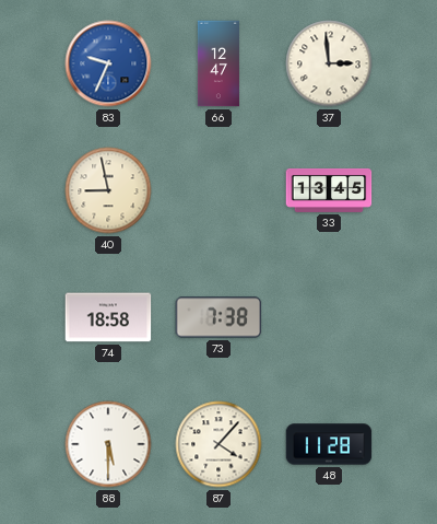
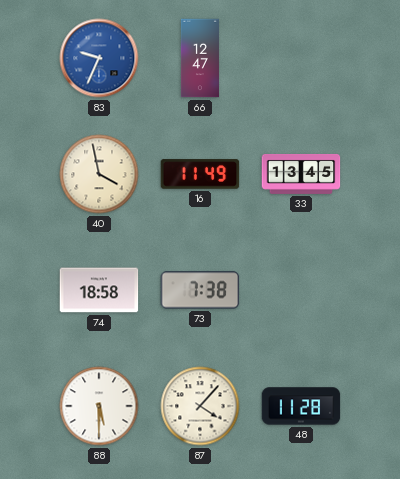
37: 2:59 -> none (329, 63)
40: 8:58 -> 3:58 (99, 174)
16: none -> 11:49 (200, 174)
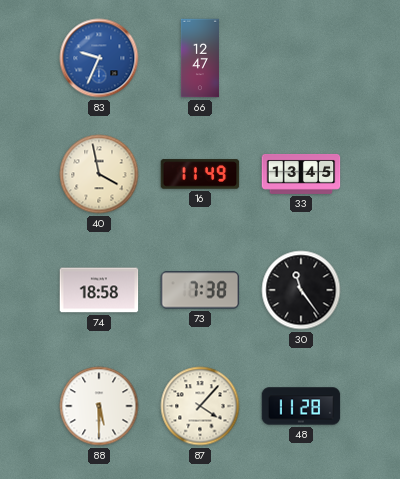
30: none -> 11:24 (301, 290)
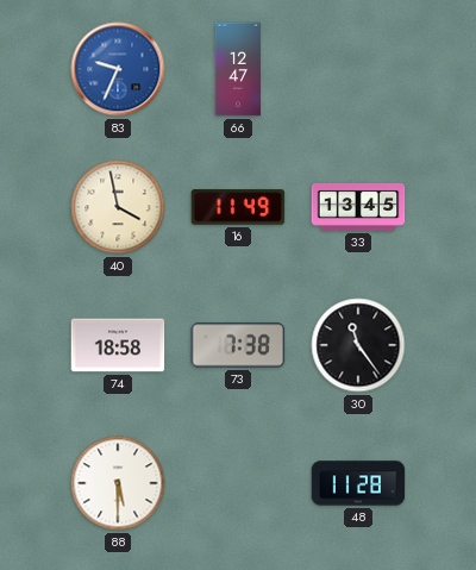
87: 4:07 -> none (200, 406)
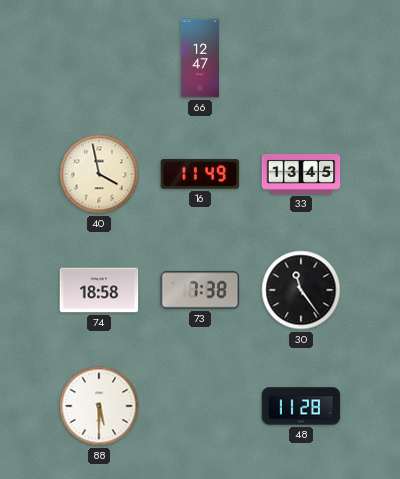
83: 9:34 -> none (118, 69)
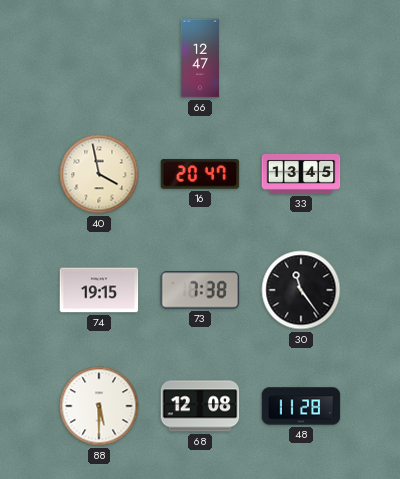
16: 11:49 -> 20:47 (200, 174)
74: 18:58 -> 19:15 (99, 290)
68: none -> 12:08 (200, 406)
